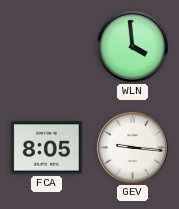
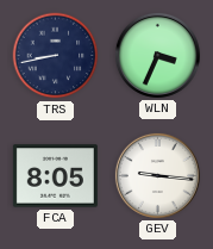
TRS: none -> 8:43 (56, 56)
WLN: 3:59 -> 3:34 (157, 55)
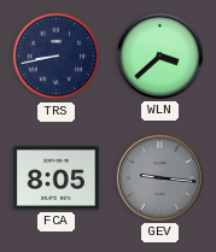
WLN: 3:34 -> 3:38 (159, 55)
GEV dial: white -> grey (159, 177)
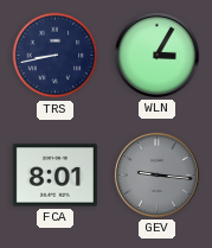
WLN: 3:38 -> 3:05 (156, 55)
FCA: 8:05 -> 8:01 (54, 176)
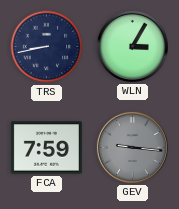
FCA: 8:01 -> 7:59 (46, 148)
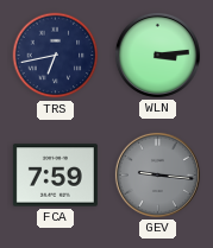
TRS: 8:43 -> 6:43 (56, 56)
WLN: 3:05 -> 3:14 (157, 55)
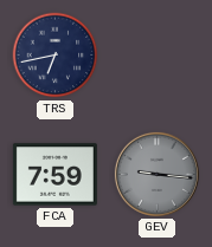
WLN: 3:14 -> none (157, 55)
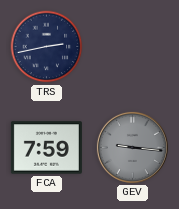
TRS: 6:43 -> 2:43 (47, 47)
